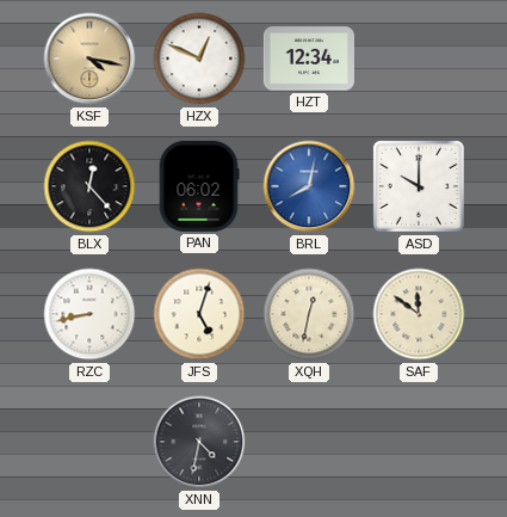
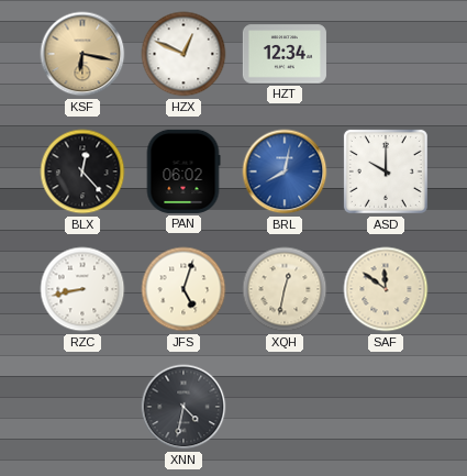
KSF: 4:17 -> 6:17 (82, 54)
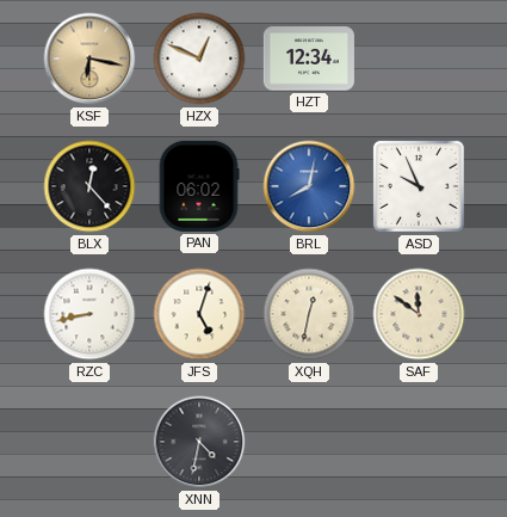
ASD: 10:00 -> 9:56 (419, 186)
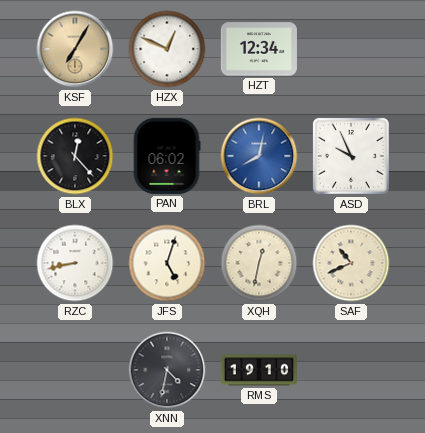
KSF: 6:17 -> 7:05 (75, 49)
SAF: 11:51 -> 10:41 (351, 263)
RMS: none -> 19:10 (259, 370)
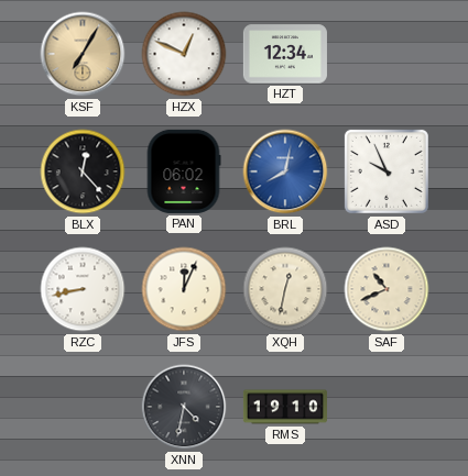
JFS: 5:03 -> 12:04 (184, 289)
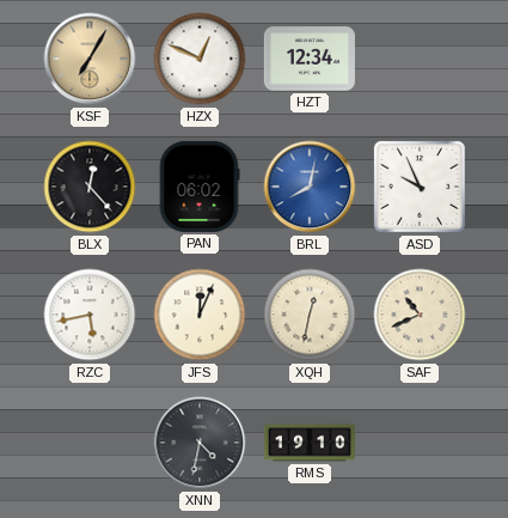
RZC: 8:43 -> 5:43 (90, 315)
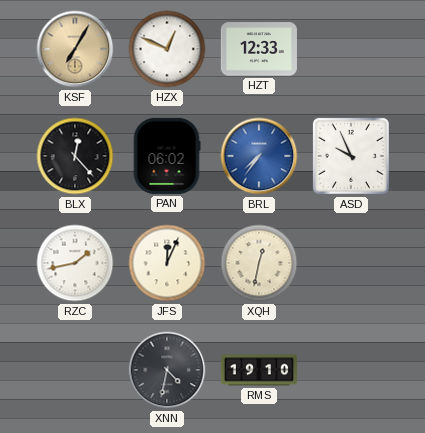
HZT: 12:34 -> 12:33 (259, 49)
BRL: 8:02 -> 7:36 (259, 156)
RZC: 5:43 -> 1:43 (75, 263)
SAF: 10:41 -> none (420, 315)
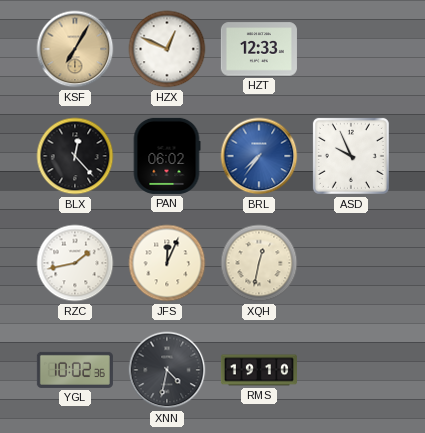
YGL: none -> 10:02 (75, 370)
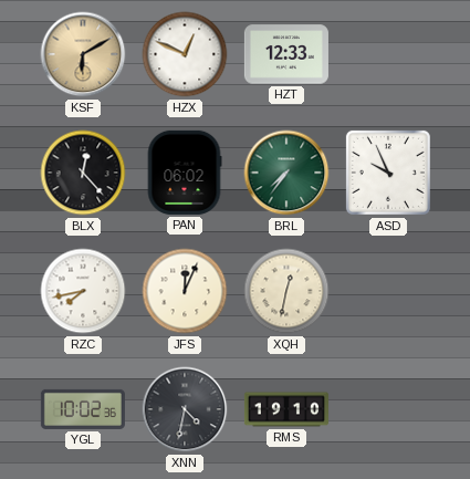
KSF: 7:05 -> 6:10 (83, 54)
BRL dial: blue -> green (286, 173)
RZC: 1:43 -> 7:43 (83, 291)
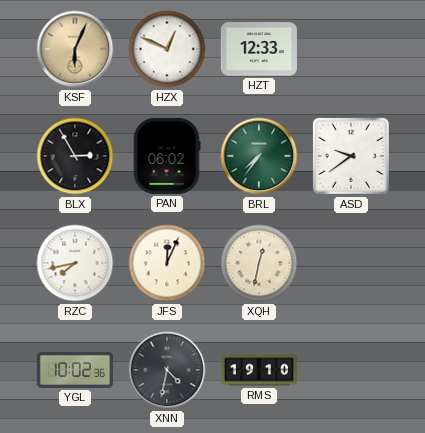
KSF: 6:10 -> 6:04 (75, 49)
BLX: 12:23 -> 2:55 (75, 156)
ASD: 9:56 -> 9:39 (351, 156)
